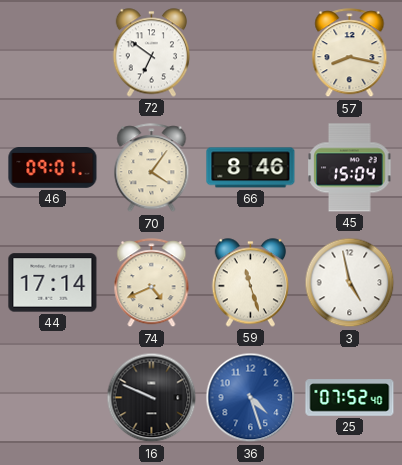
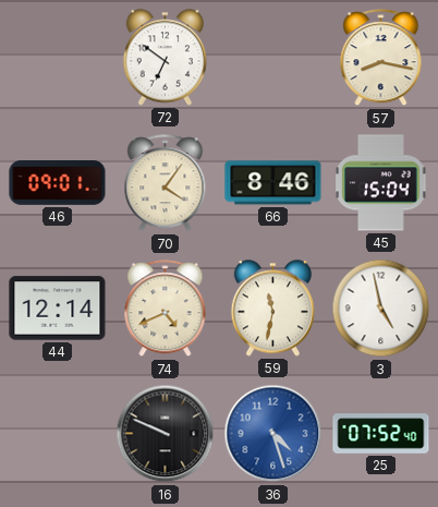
44: 17:14 -> 12:14 (58, 309)
59: 11:27 -> 11:32 (272, 309)
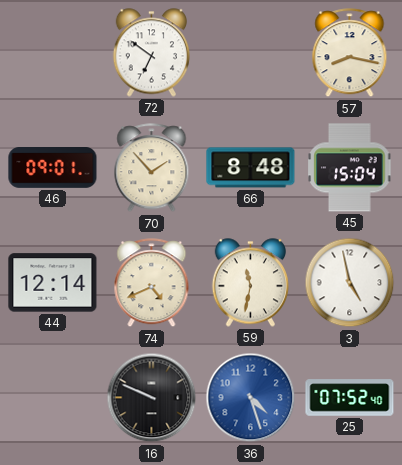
70: 4:06 -> 1:53 (152, 168)
66: 8:46 -> 8:48 (251, 168)
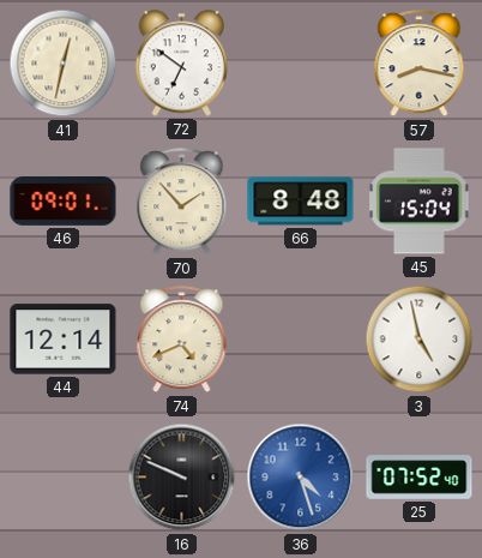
41: none -> 12:32 (64, 64)
59: 11:32 -> none (250, 283)
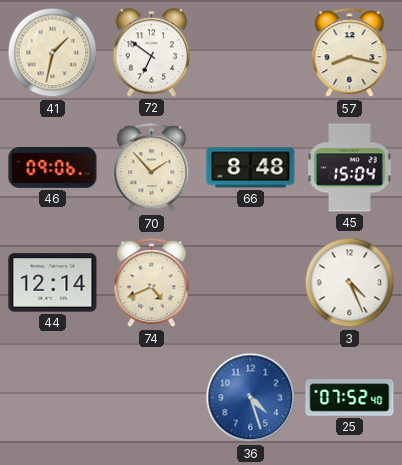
41: 12:32 -> 1:32 (53, 53)
46: 09:01 -> 09:06 (53, 168)
3: 4:58 -> 4:26 (350, 283)
16: 9:49 -> none (182, 478)
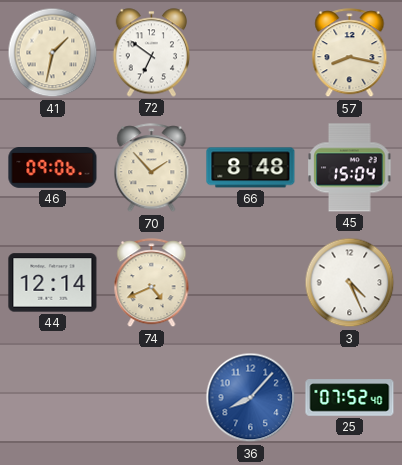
36: 4:27 -> 8:07 (251, 398)
